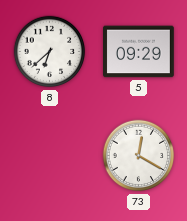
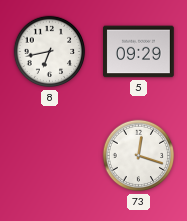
8: 6:38 -> 6:43 (50, 52)
73: 12:20 -> 12:18 (139, 156)
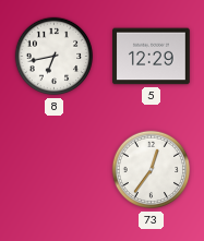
5: 09:29 -> 12:29 (152, 57)
73: 12:18 -> 12:36 (152, 170)
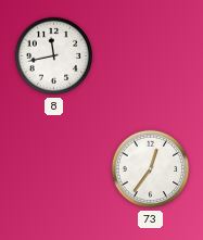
8: 6:43 -> 11:43 (54, 56)
5: 12:29 -> none (152, 57)
